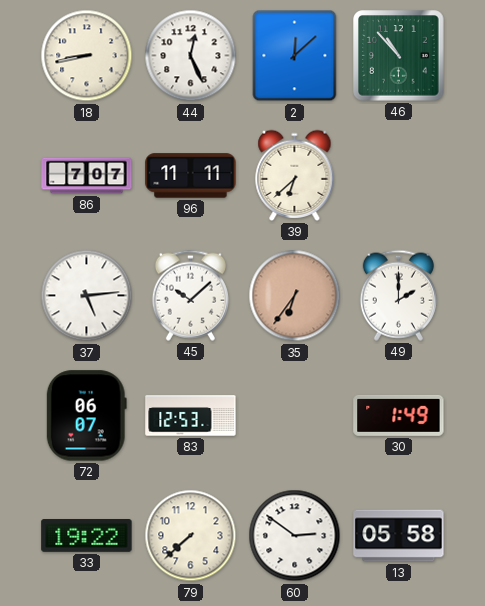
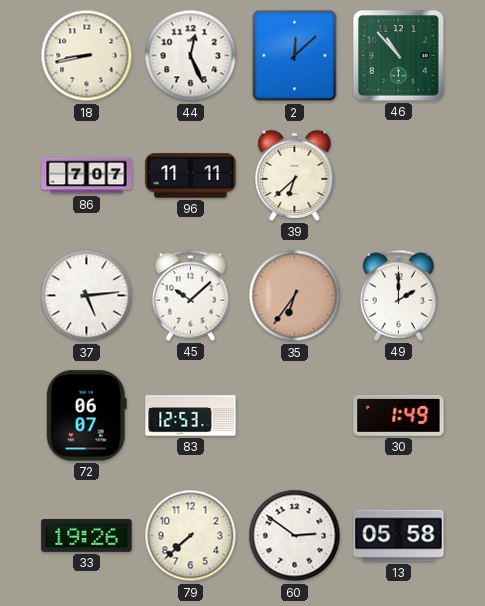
33: 19:22 -> 19:26 (87, 536)
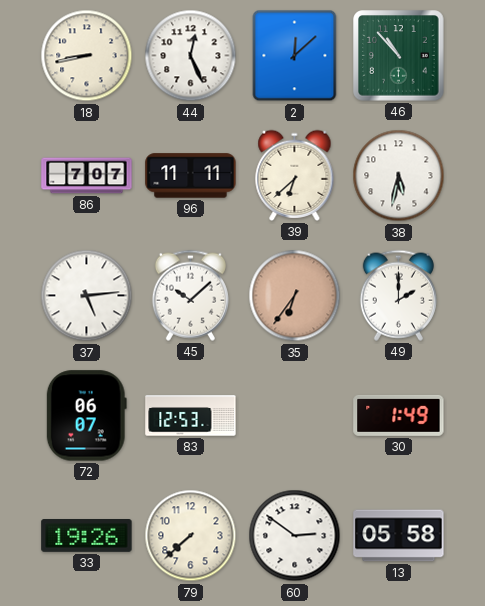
38: none -> 5:32 (399, 176)
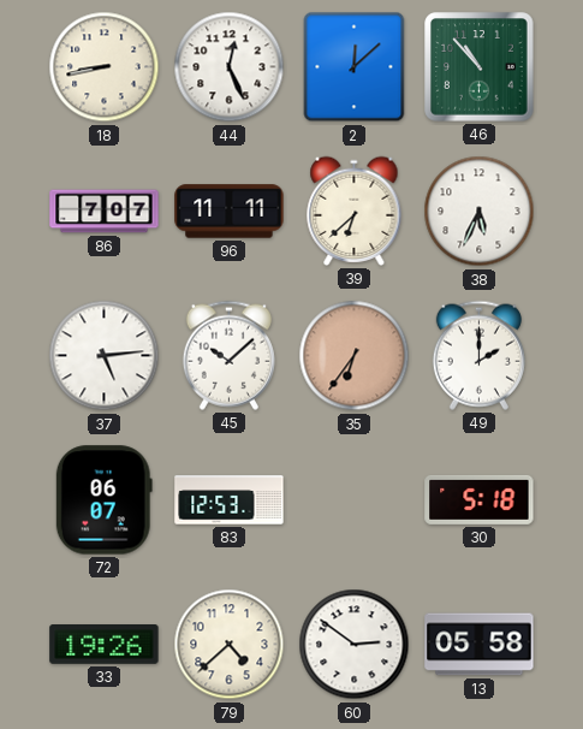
38: 5:32 -> 5:34 (480, 212)
30: 1:49 -> 5:18 (480, 499)
79: 7:38 -> 4:38 (230, 645)
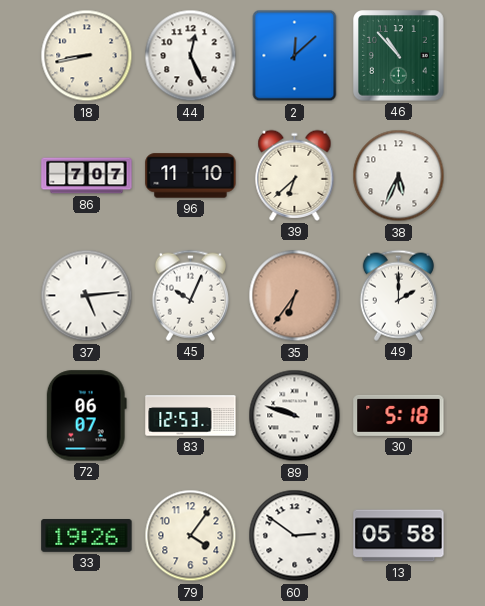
96: 11:11 -> 11:10 (191, 176)
45: 10:08 -> 10:04 (190, 295)
89: none -> 9:48 (295, 416)
79: 4:38 -> 4:06 (191, 536)
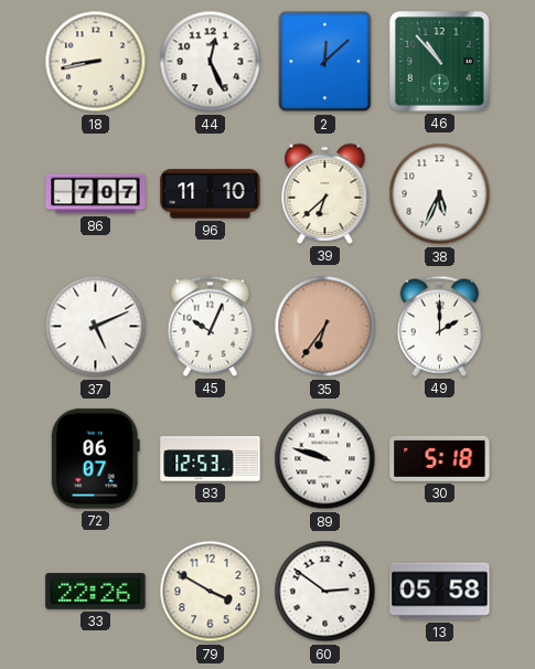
37: 5:14 -> 5:11 (96, 327)
33: 19:26 -> 22:26 (96, 592)
79: 4:06 -> 3:50 (211, 592)
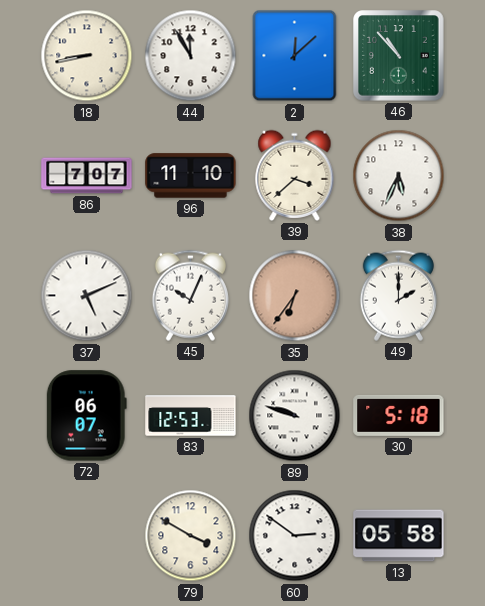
44: 12:26 -> 11:55 (191, 56)
39: 6:38 -> 3:38 (295, 175)
33: 22:26 -> none (96, 592)
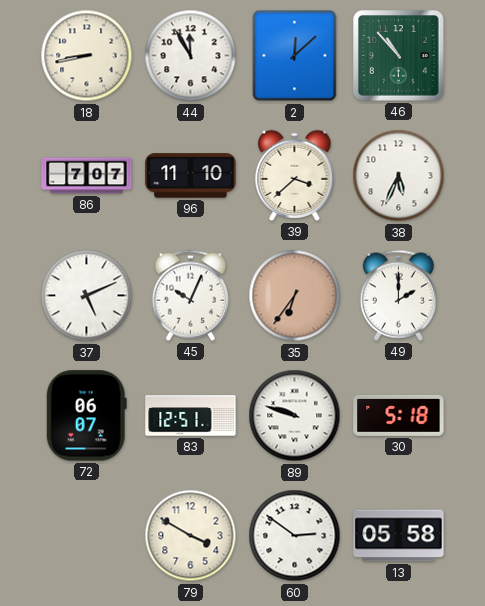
83: 12:53 -> 12:51 (191, 416)
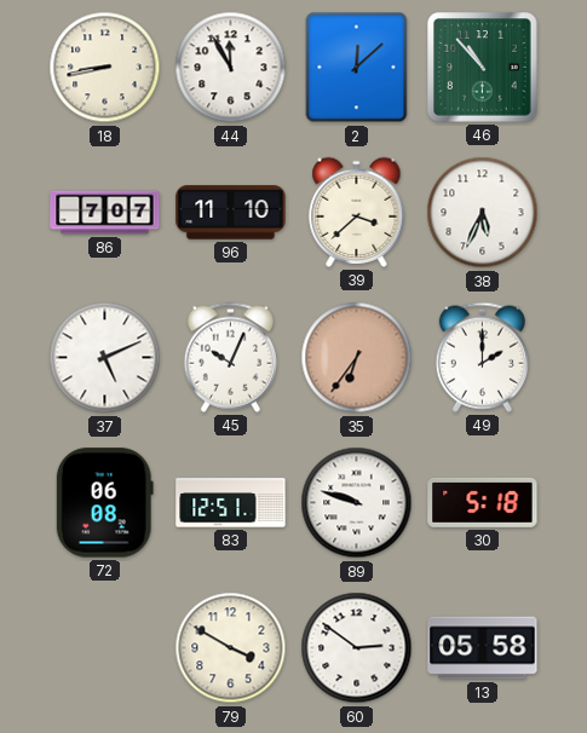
72: 06:07 -> 06:08 (104, 503)
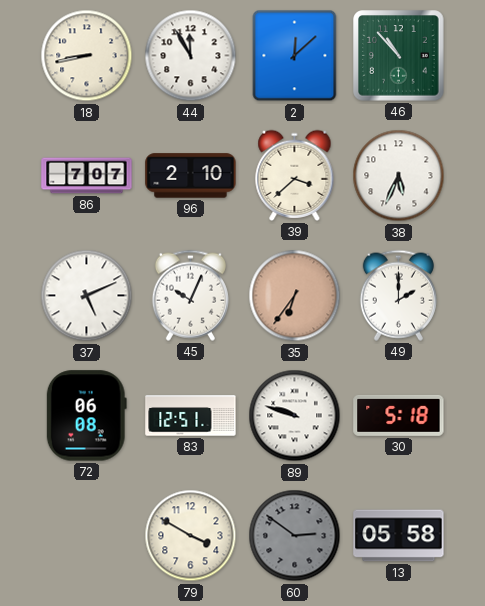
96: 11:10 -> 2:10 (191, 176)
60 dial: white -> grey (295, 536)
